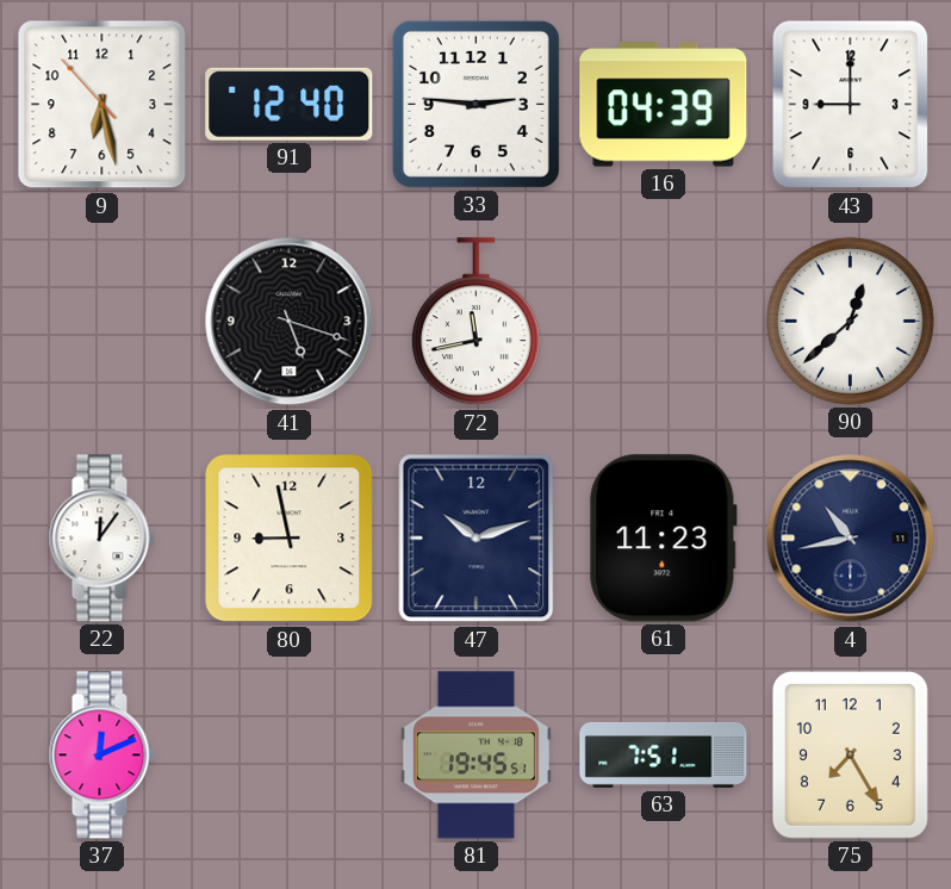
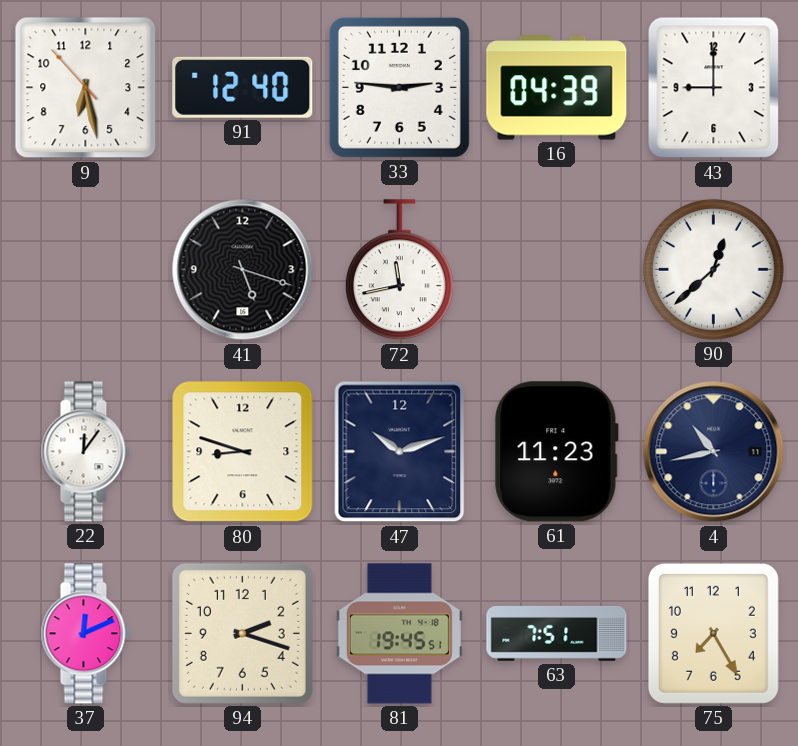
80: 8:58 -> 8:48 (243, 452)
94: none -> 2:18 (242, 633)
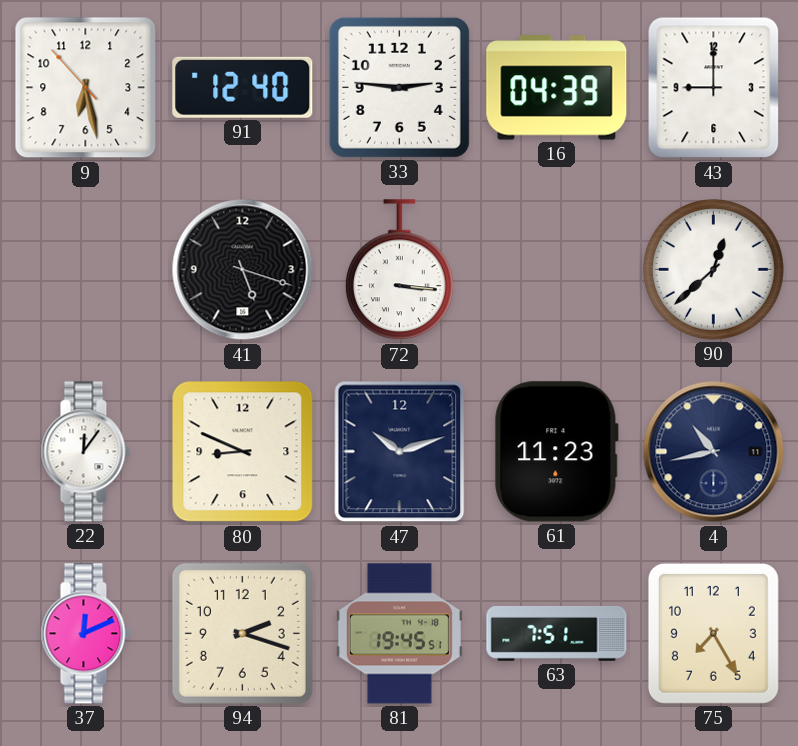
72: 11:43 -> 3:16 (399, 270)
80: 8:48 -> 8:49 (243, 452)
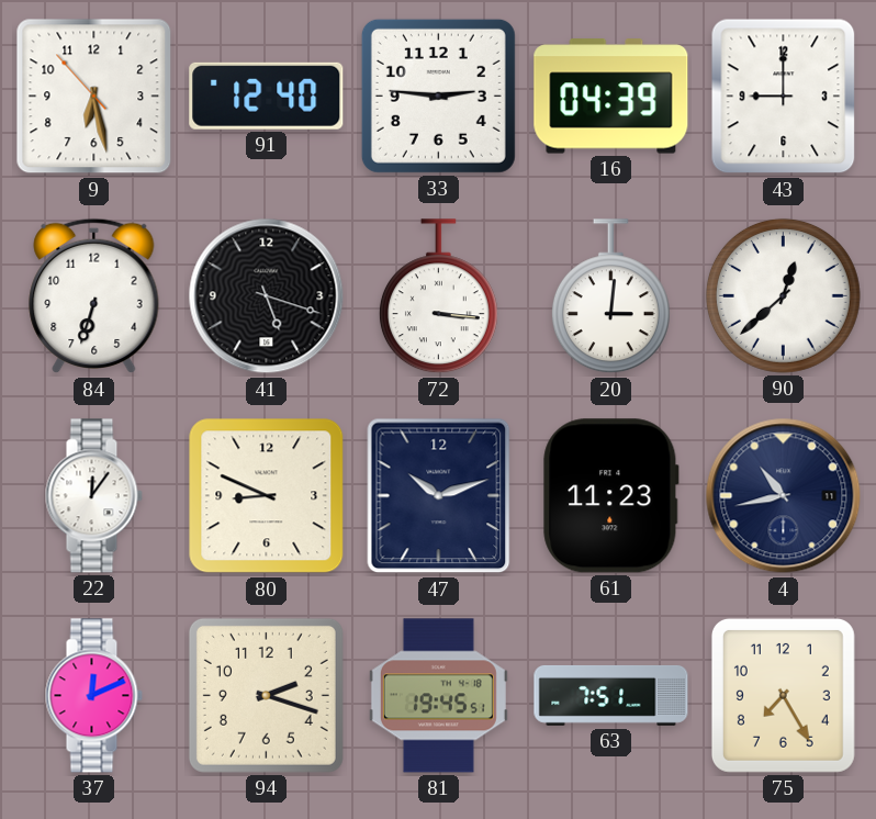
84: none -> 6:33 (94, 296)
20: none -> 3:01 (610, 296)
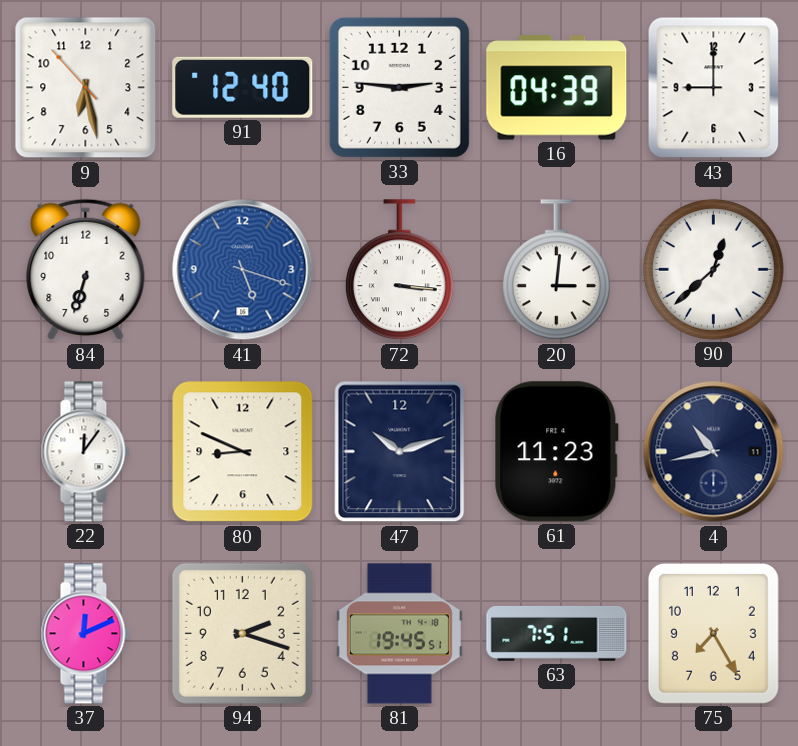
41 dial: black -> blue (243, 270)
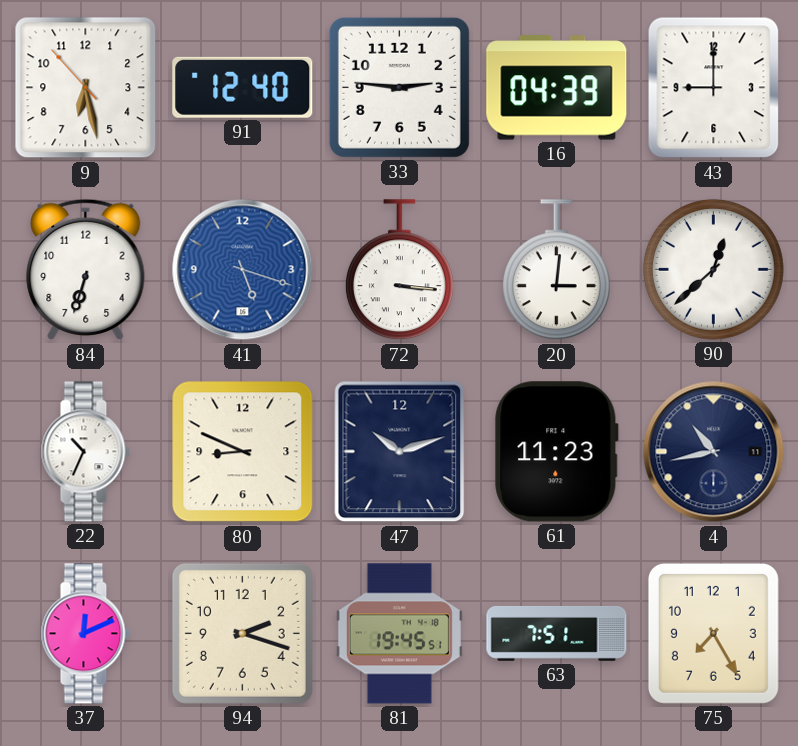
22: 12:06 -> 10:34 (85, 452)
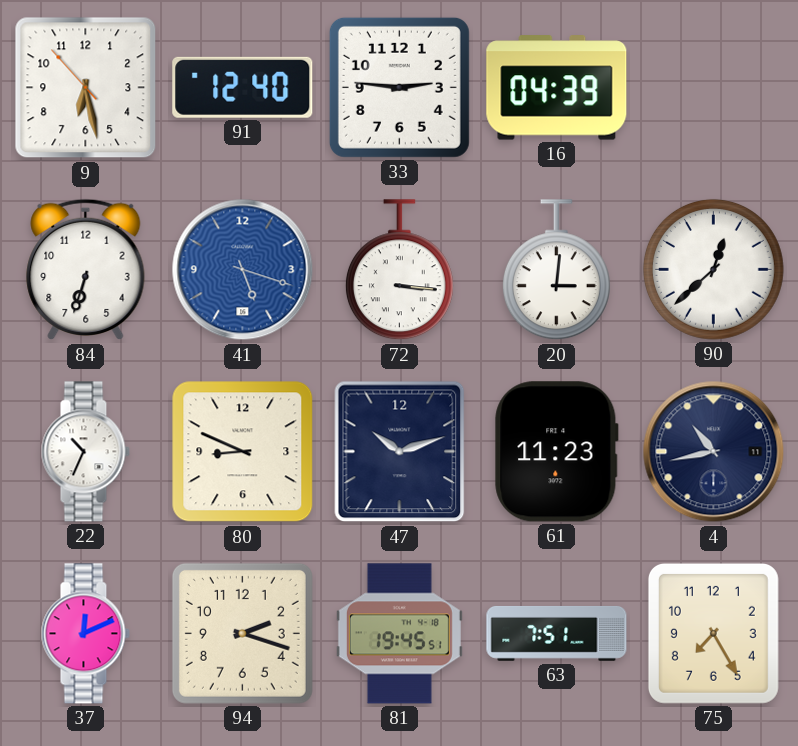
43: 9:00 -> none (714, 88)
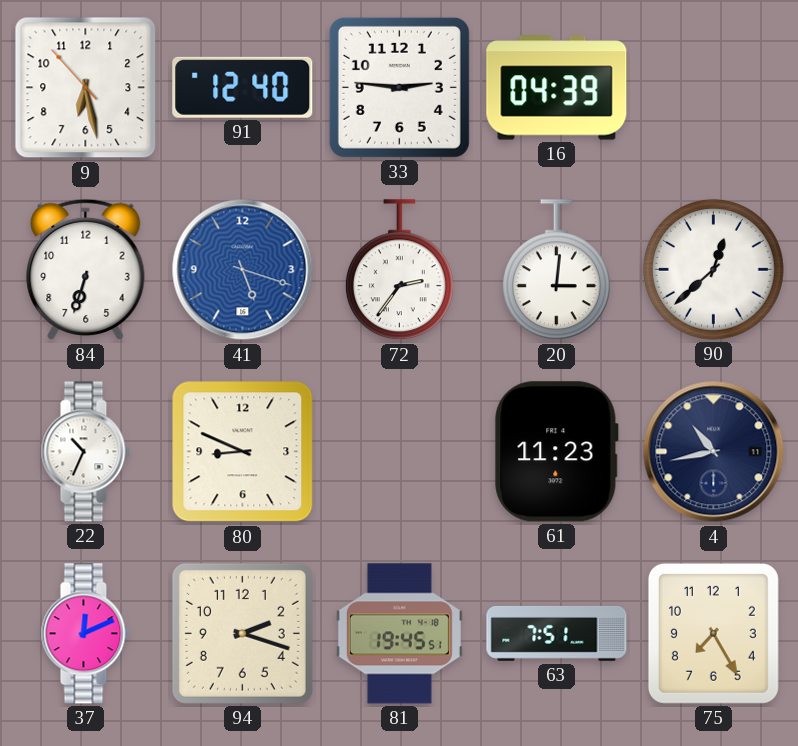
72: 3:16 -> 2:36 (399, 270)
47: 10:12 -> none (400, 452)
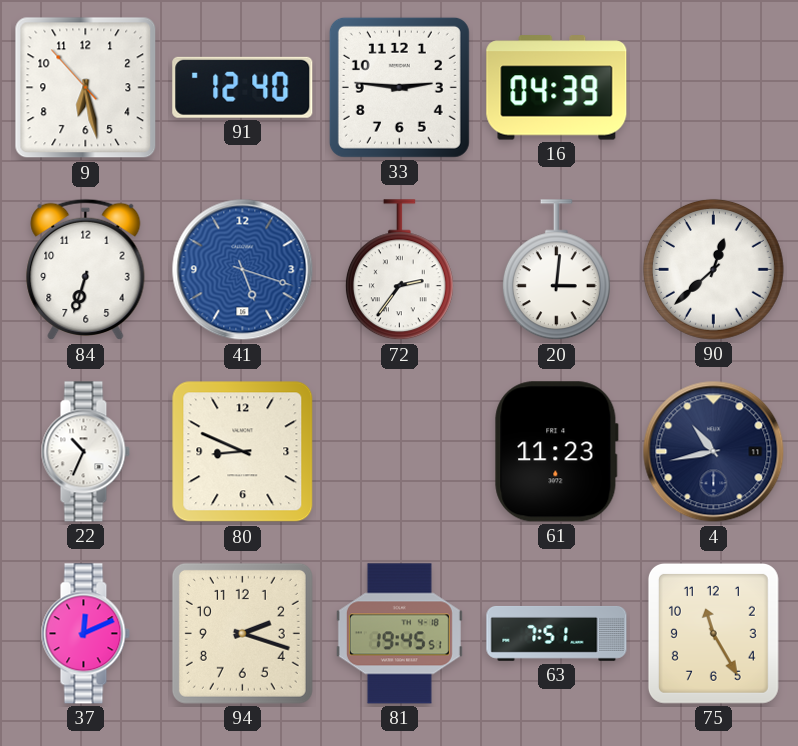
75: 7:25 -> 11:25 (713, 633)
